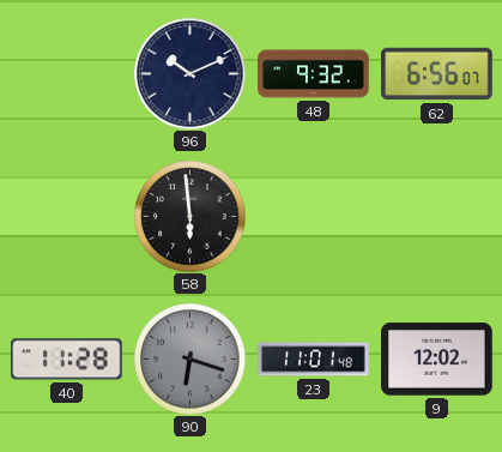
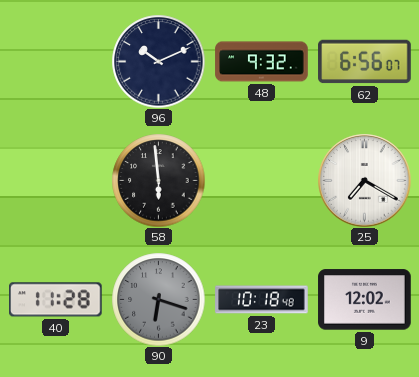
25: none -> 7:20 (364, 180)
23: 11:01 -> 10:18 (262, 300)
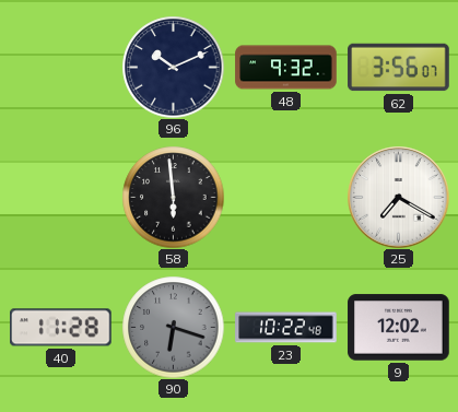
62: 6:56 -> 3:56 (399, 68)
23: 10:18 -> 10:22 (286, 328)
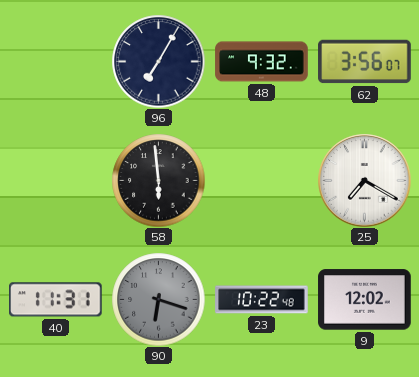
96: 10:11 -> 7:05 (158, 61)
40: 11:28 -> 11:31 (56, 300)
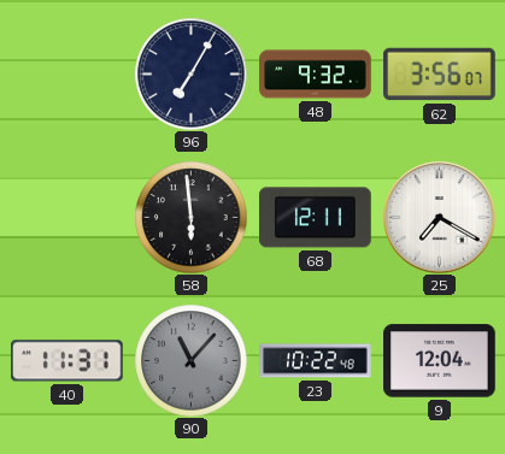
68: none -> 12:11 (316, 218)
90: 6:18 -> 11:07 (190, 360)
9: 12:02 -> 12:04 (440, 361)
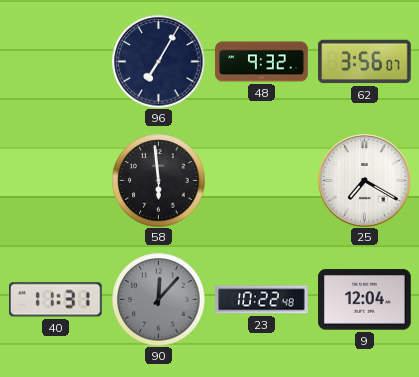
68: 12:11 -> none (316, 218)
90: 11:07 -> 12:07 (158, 299)
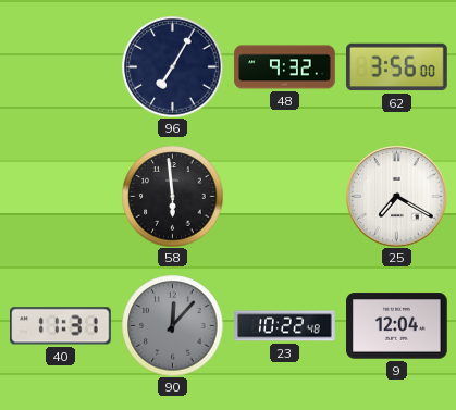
62: 3:56:07 -> 3:56:00 (397, 67)
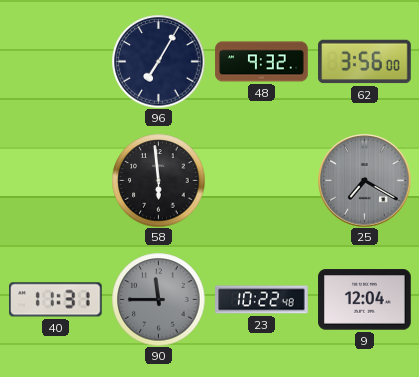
25 dial: white -> grey (364, 180)
90: 12:07 -> 11:45 (158, 299)
